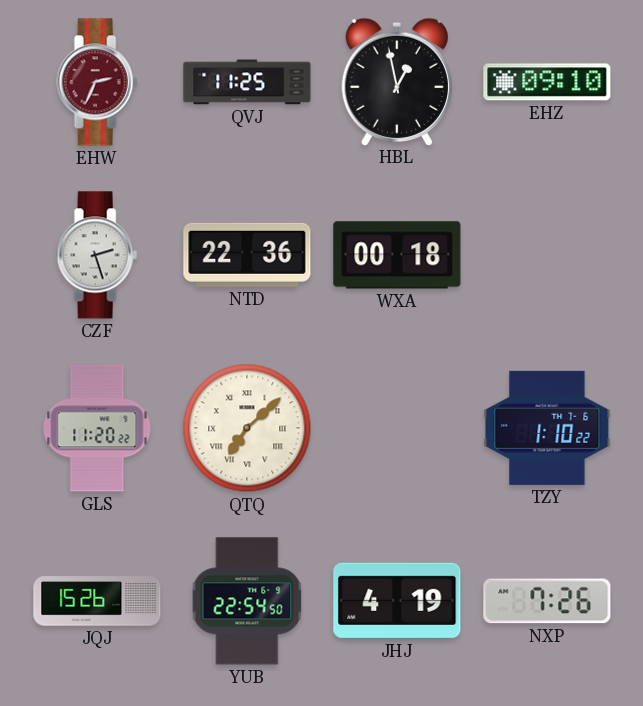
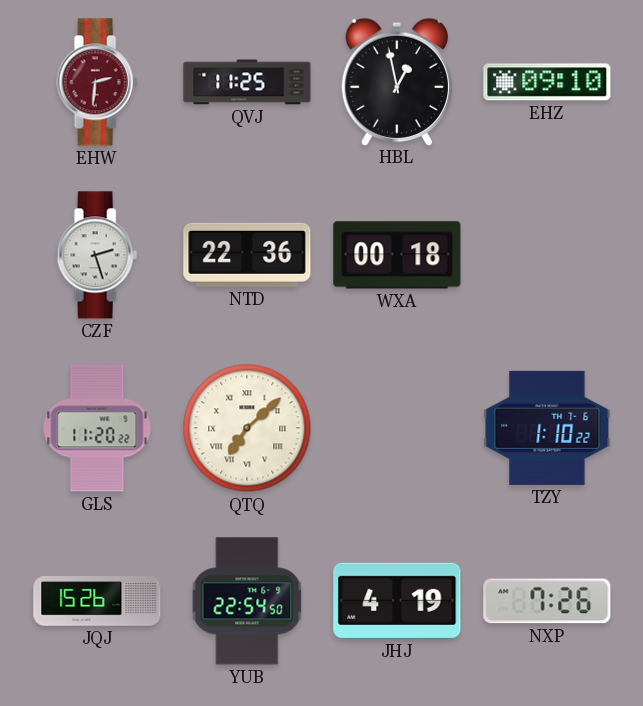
EHW: 2:34 -> 2:31 (97, 82)
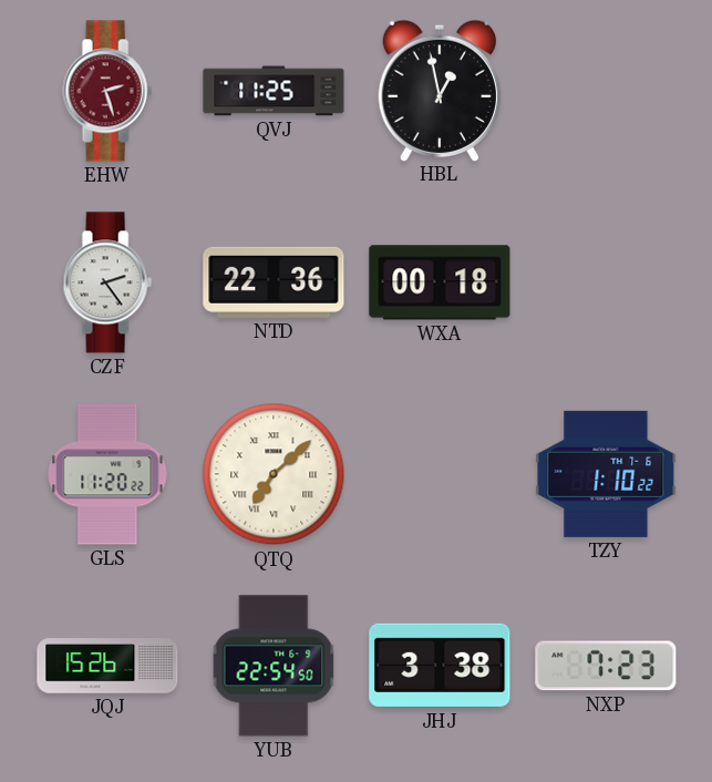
EHW: 2:31 -> 2:27 (107, 91)
EHZ: 09:10 -> none (547, 82)
CZF: 2:27 -> 2:24 (107, 282)
JHJ: 4:19 -> 3:38 (440, 666)
NXP: 7:26 -> 7:23 (606, 666)
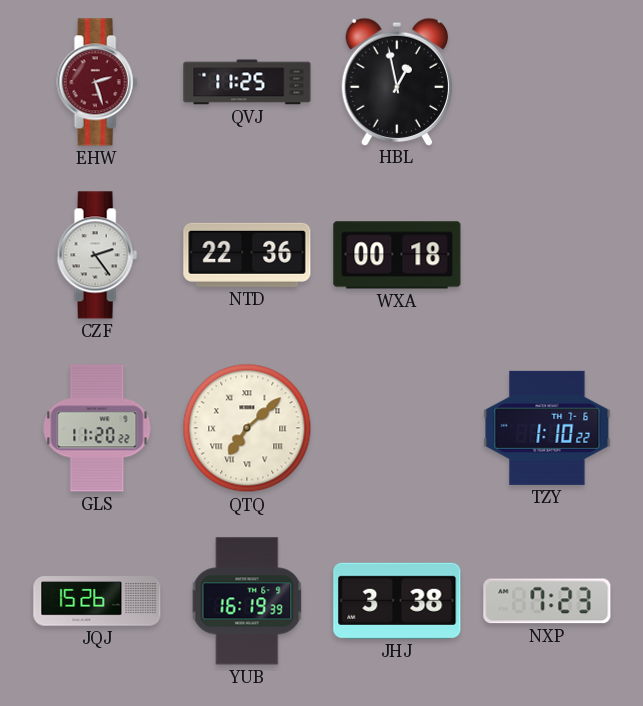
YUB: 22:54 -> 16:19 (247, 601)
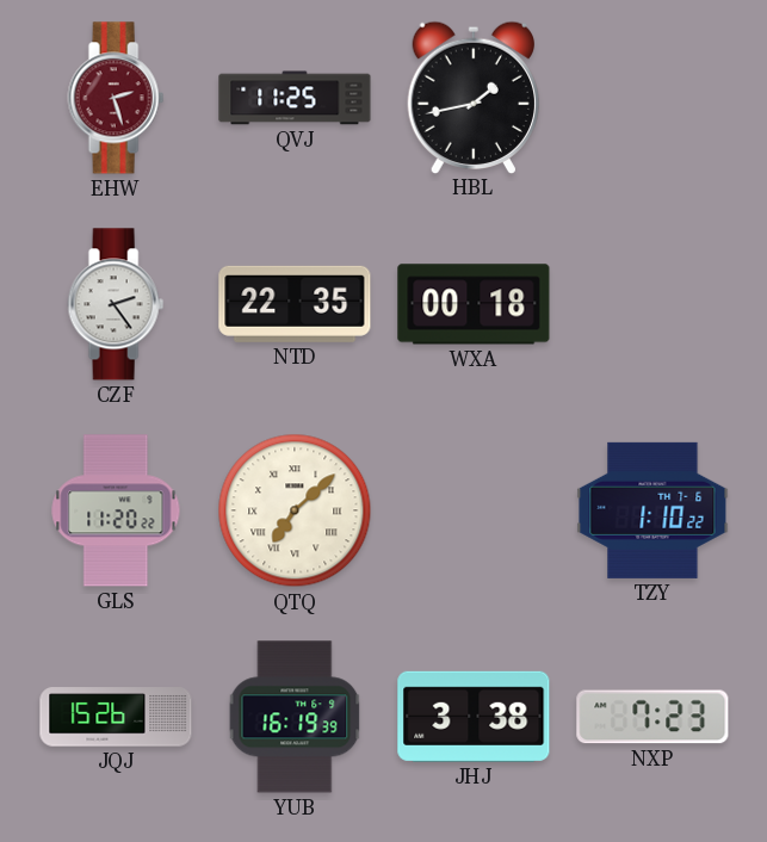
HBL: 12:58 -> 1:43 (472, 97)
NTD: 22:36 -> 22:35 (295, 304)
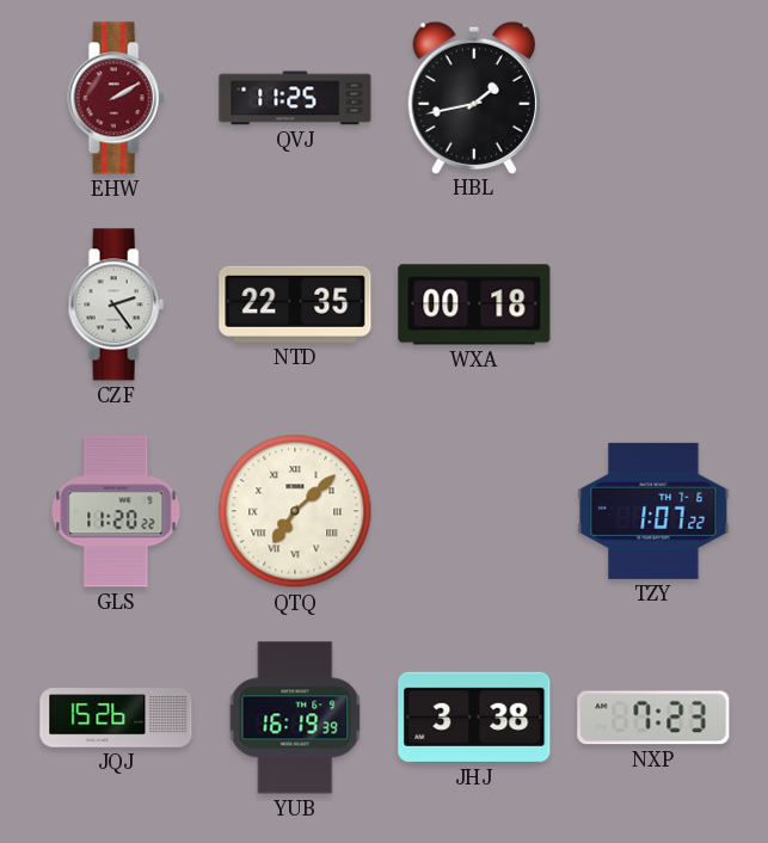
EHW: 2:27 -> 2:10 (116, 98)
TZY: 1:10 -> 1:07 (653, 511)
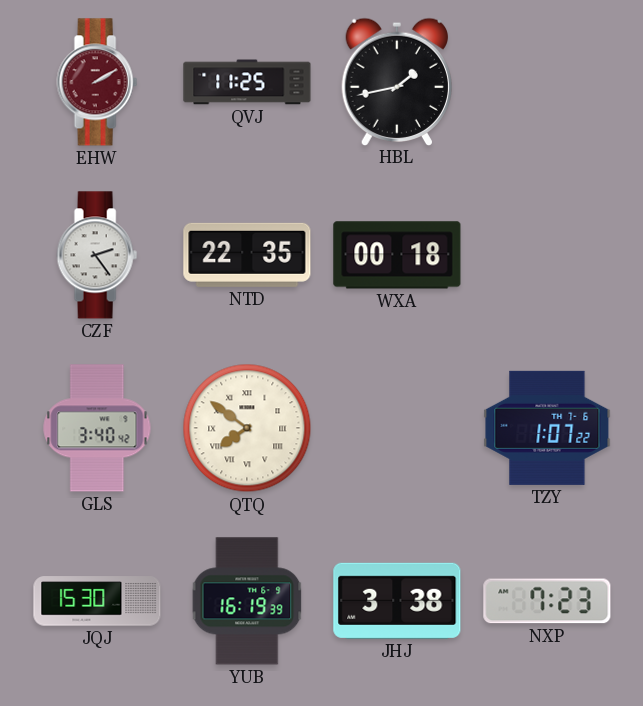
GLS: 11:20 -> 3:40 (97, 428)
QTQ: 7:08 -> 7:51 (247, 428)
JQJ: 15:26 -> 15:30 (97, 601)
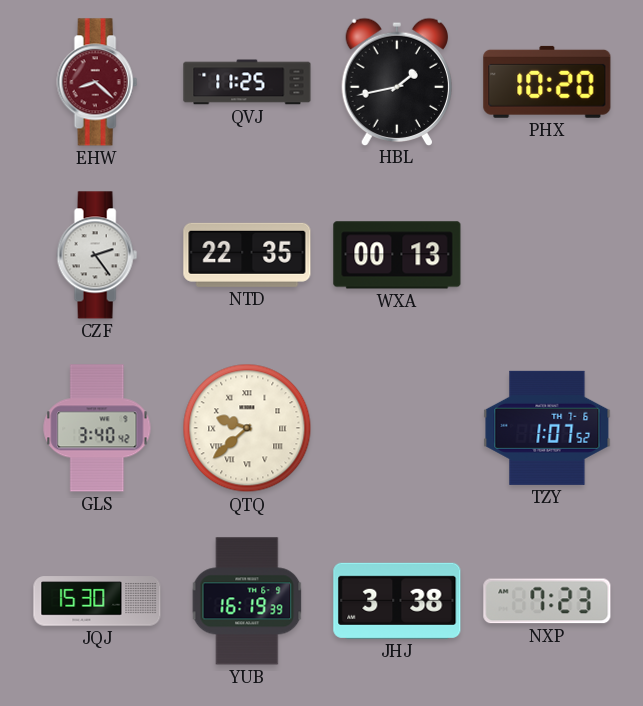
EHW: 2:10 -> 8:22 (97, 82)
PHX: none -> 10:20 (547, 82)
WXA: 00:18 -> 00:13 (397, 255)
QTQ: 7:51 -> 9:38 (247, 428)
TZY: 1:07:22 -> 1:07:52 (547, 428)
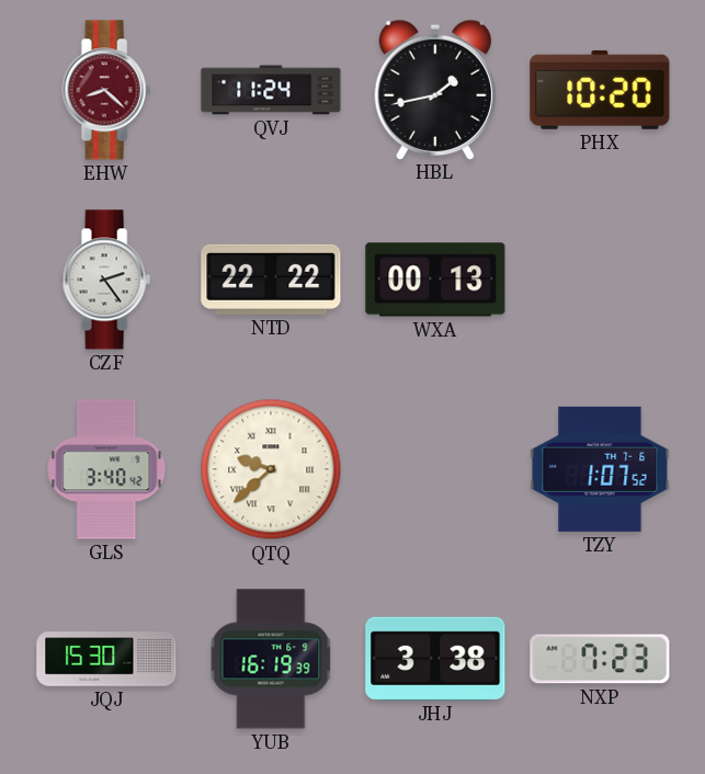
QVJ: 11:25 -> 11:24 (271, 90)
NTD: 22:35 -> 22:22 (271, 280)
